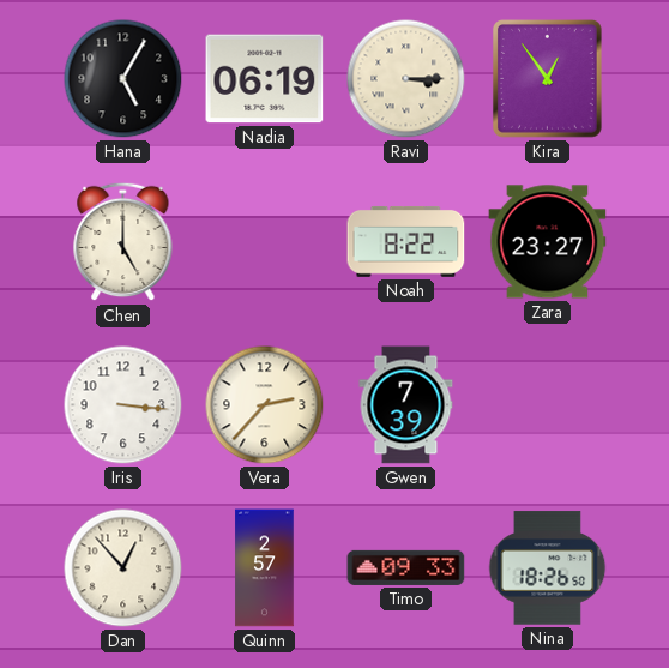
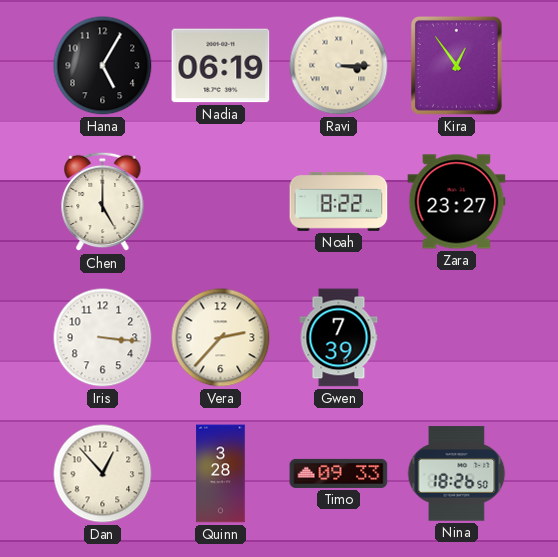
Quinn: 2:57 -> 3:28 (221, 474)
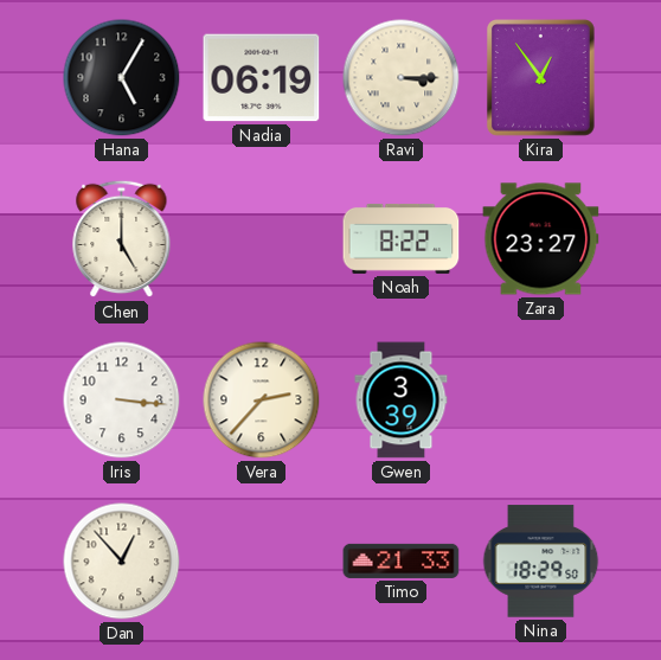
Gwen: 7:39 -> 3:39 (402, 401)
Quinn: 3:28 -> none (221, 474)
Timo: 09:33 -> 21:33 (402, 560)
Nina: 18:26 -> 18:29 (541, 562)
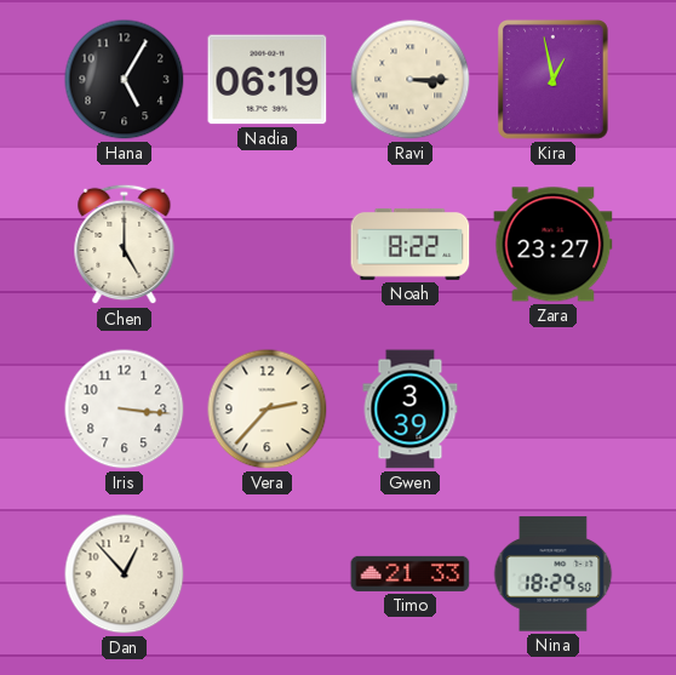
Kira: 12:54 -> 12:58 (552, 80)
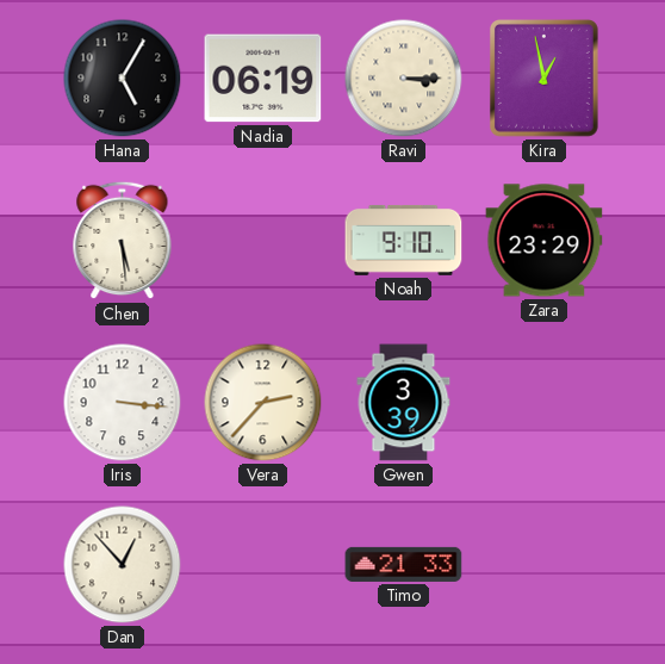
Chen: 5:00 -> 5:29 (123, 241)
Noah: 8:22 -> 9:10 (404, 240)
Zara: 23:27 -> 23:29 (545, 241)
Nina: 18:29 -> none (554, 574)
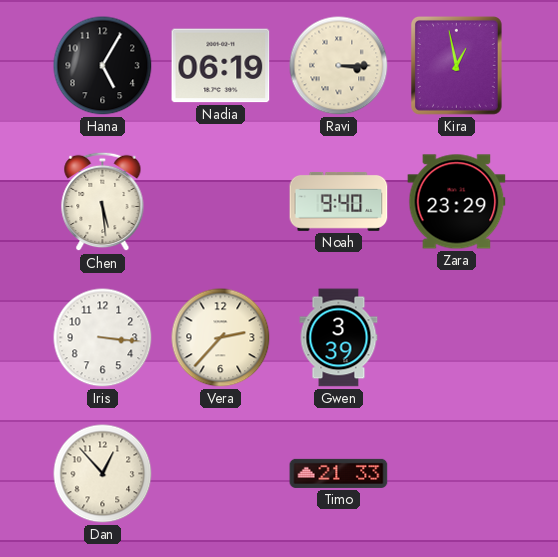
Noah: 9:10 -> 9:40 (339, 201)
